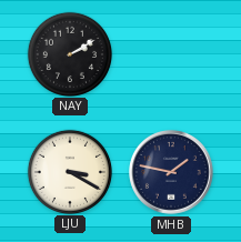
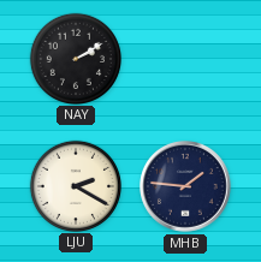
LJU: 3:20 -> 2:20 (75, 185)
MHB: 1:47 -> 1:46 (186, 187)
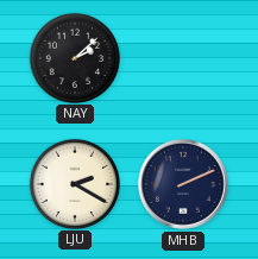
NAY: 2:10 -> 2:08 (74, 57)
MHB: 1:46 -> 2:11 (184, 185)
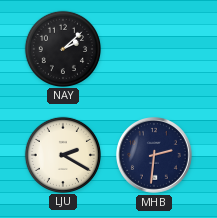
MHB: 2:11 -> 2:31 (155, 156)
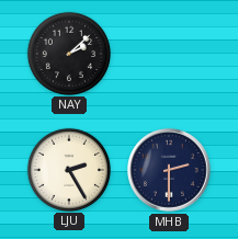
LJU: 2:20 -> 2:25 (68, 169)
MHB: 2:31 -> 2:30 (170, 171)
